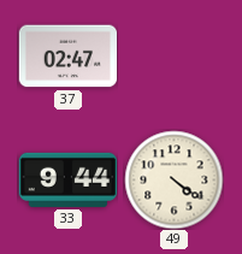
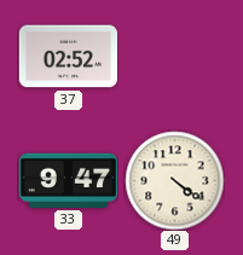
37: 02:47 -> 02:52 (68, 57)
33: 9:44 -> 9:47 (68, 180)
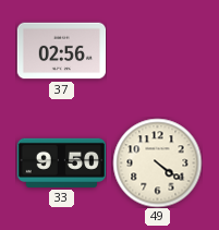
37: 02:52 -> 02:56 (61, 51)
33: 9:47 -> 9:50 (61, 162)
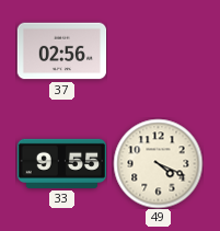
33: 9:50 -> 9:55 (61, 163)
49: 4:21 -> 4:19 (158, 163)
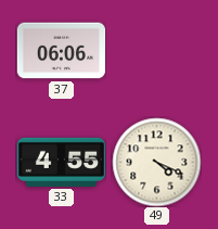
37: 02:56 -> 06:06 (61, 51)
33: 9:55 -> 4:55 (61, 162)
